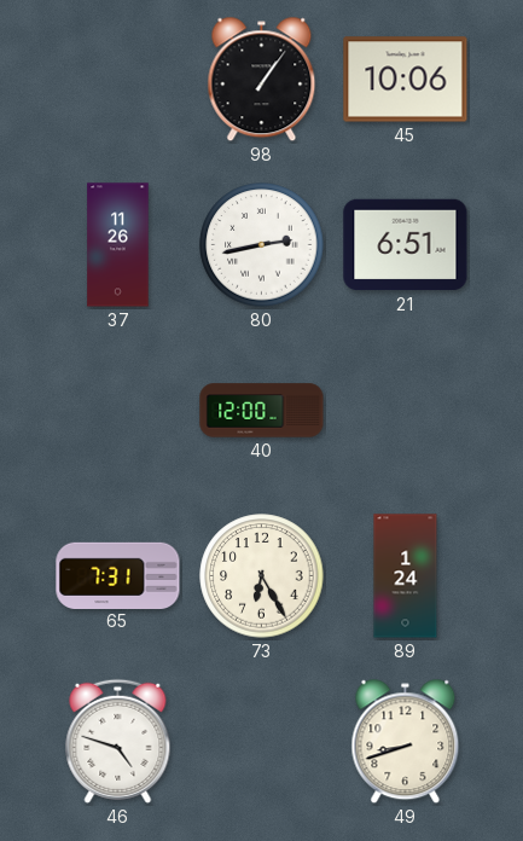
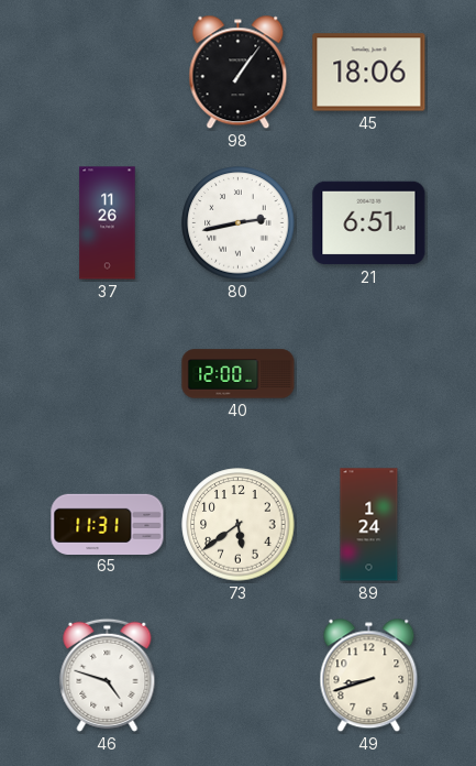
45: 10:06 -> 18:06 (369, 73)
65: 7:31 -> 11:31 (108, 524)
73: 6:25 -> 5:39 (239, 525)
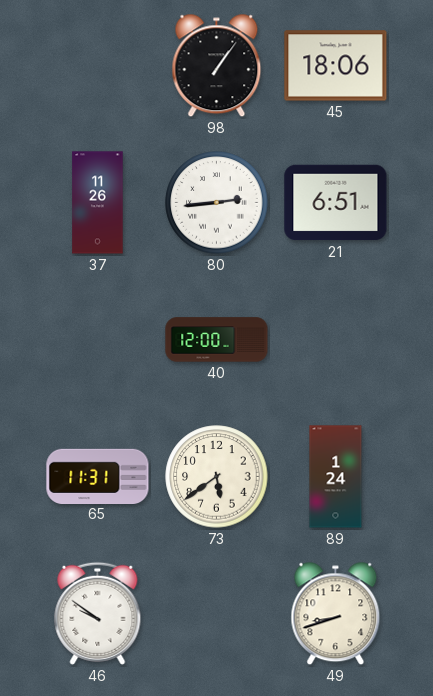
80: 2:43 -> 2:44 (217, 203)
46: 4:48 -> 9:51 (98, 613)
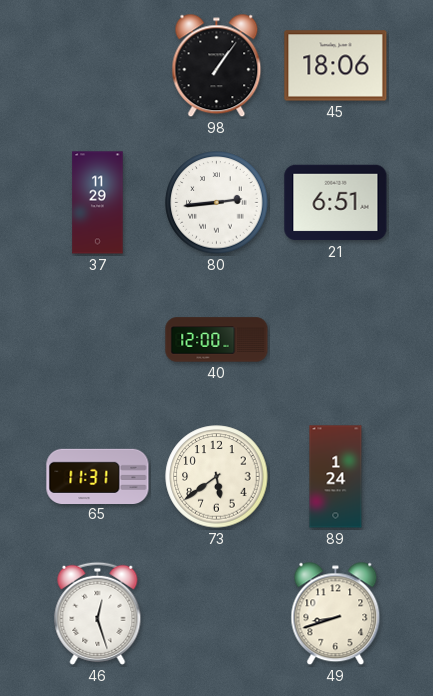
37: 11:26 -> 11:29 (98, 203)
46: 9:51 -> 12:27 (98, 613)
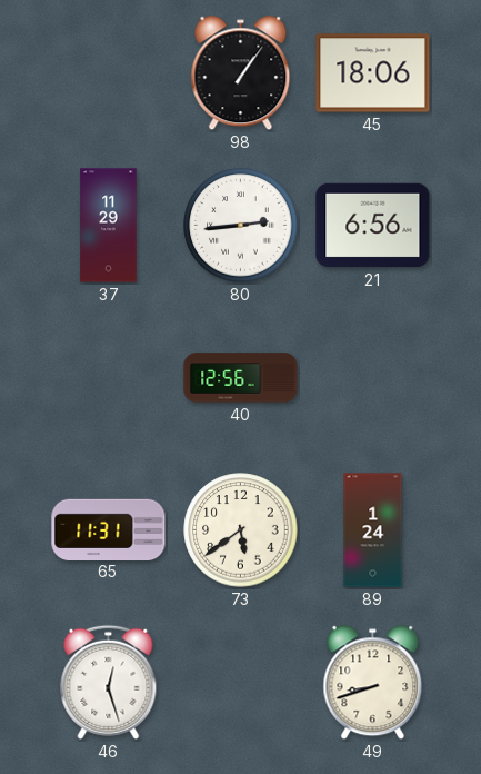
21: 6:51 -> 6:56 (373, 226)
40: 12:00 -> 12:56 (241, 378)
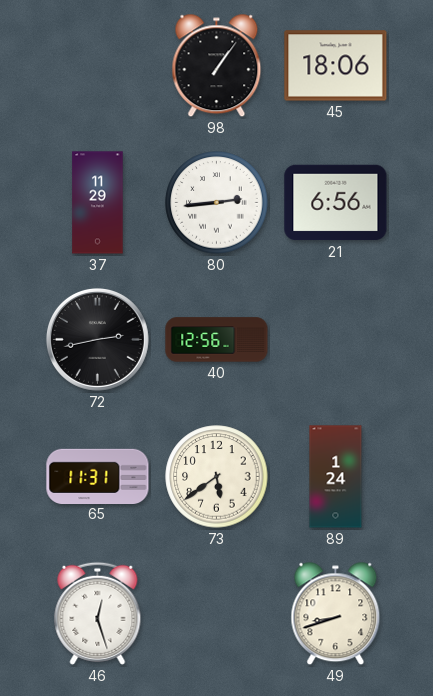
72: none -> 2:43 (97, 339)
